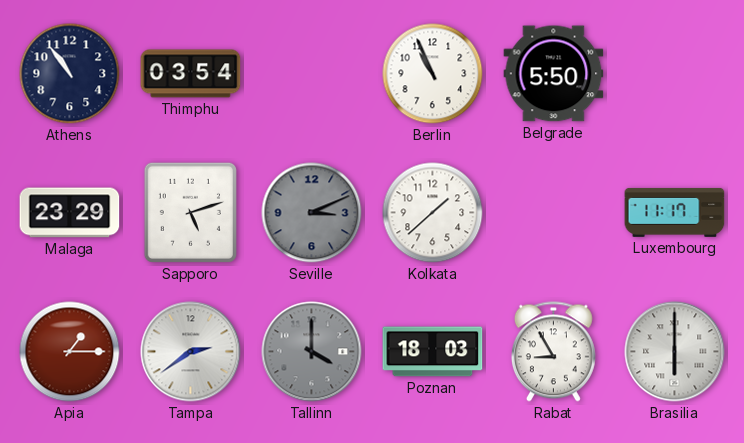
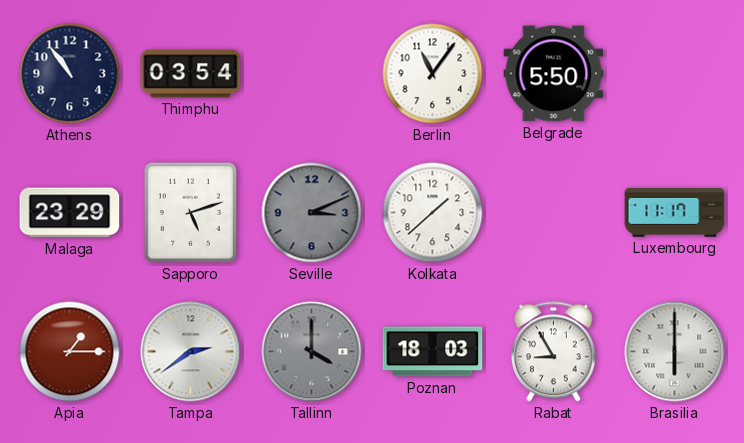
Berlin: 10:56 -> 11:06 (433, 74)
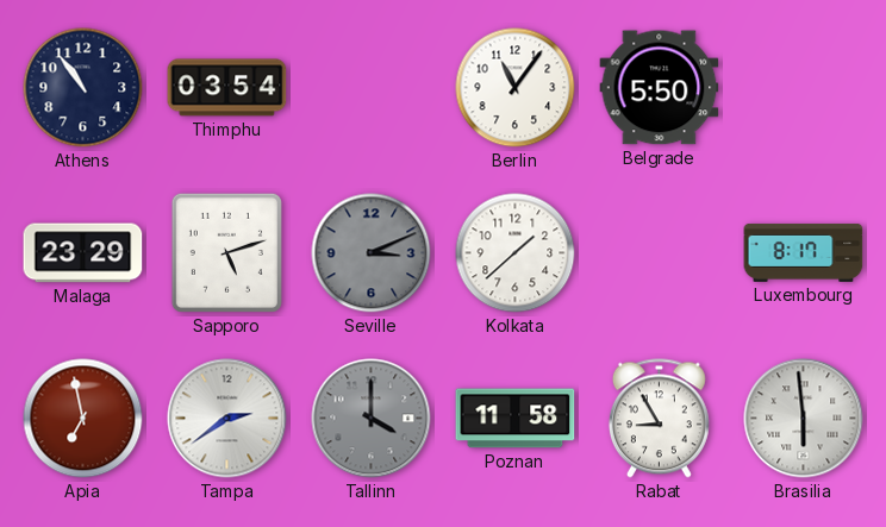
Luxembourg: 11:17 -> 8:17 (804, 252)
Apia: 1:15 -> 6:58 (83, 419)
Poznan: 18:03 -> 11:58 (516, 419)
Brasilia: 6:00 -> 5:59 (804, 419)
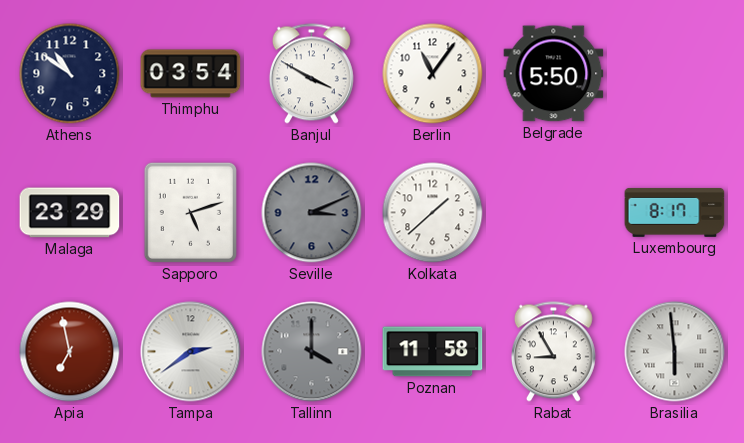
Athens: 10:54 -> 10:51 (70, 74)
Banjul: none -> 3:50 (311, 74)
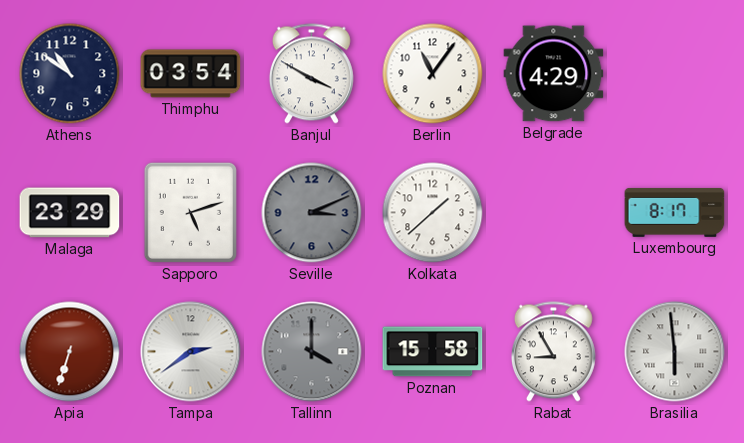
Belgrade: 5:50 -> 4:29 (554, 74)
Apia: 6:58 -> 6:33 (70, 352)
Poznan: 11:58 -> 15:58 (433, 352)
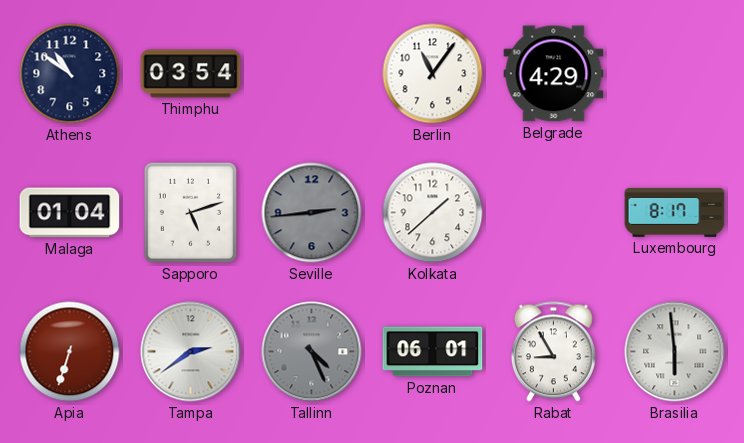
Banjul: 3:50 -> none (311, 74)
Malaga: 23:29 -> 01:04 (70, 213)
Seville: 3:11 -> 2:44 (312, 213)
Tallinn: 4:00 -> 4:26 (312, 352)
Poznan: 15:58 -> 06:01 (433, 352)
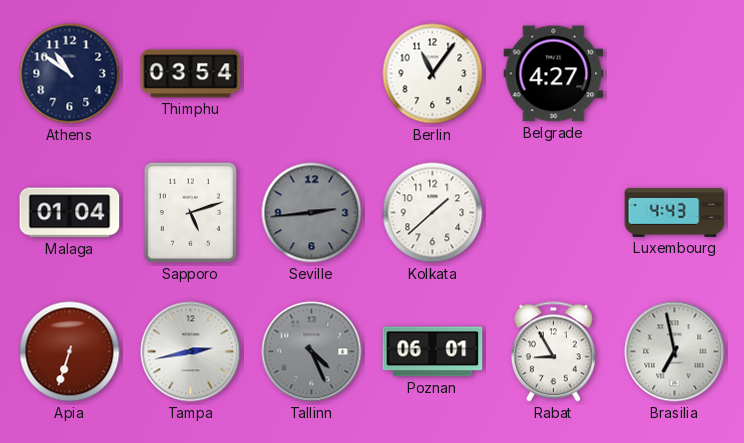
Belgrade: 4:29 -> 4:27 (554, 74)
Luxembourg: 8:17 -> 4:43 (675, 212)
Tampa: 2:39 -> 2:43 (191, 352)
Brasilia: 5:59 -> 6:58 (675, 352)
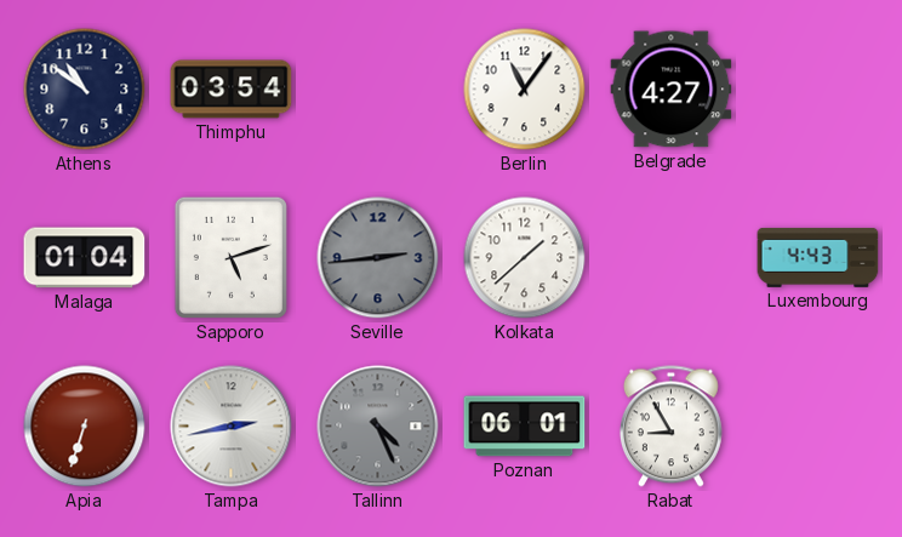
Brasilia: 6:58 -> none (675, 352)
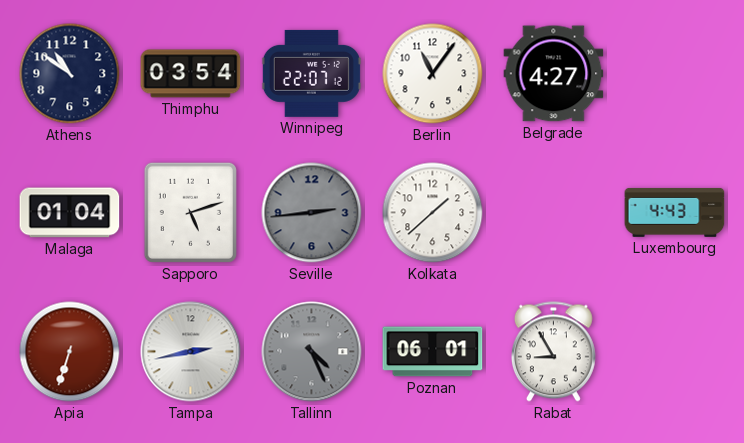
Winnipeg: none -> 22:07 (311, 73)
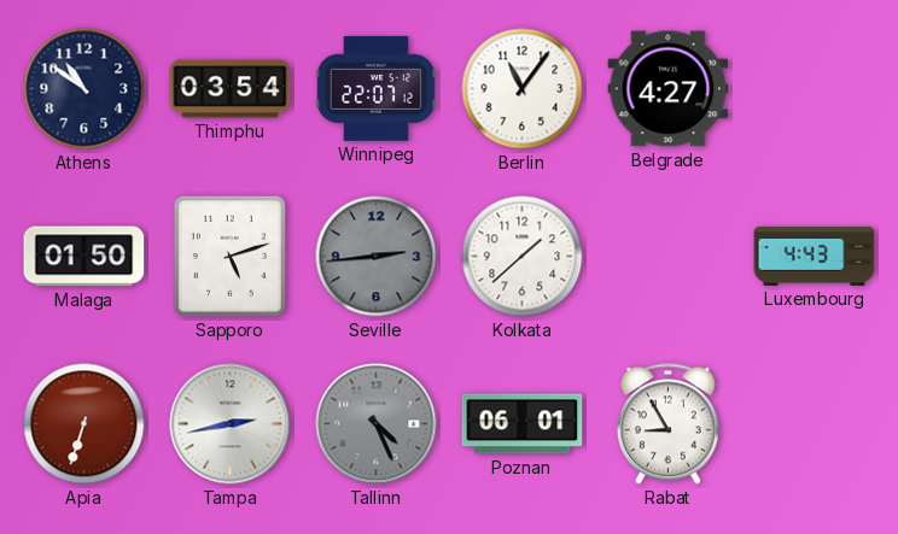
Malaga: 01:04 -> 01:50 (84, 257)
